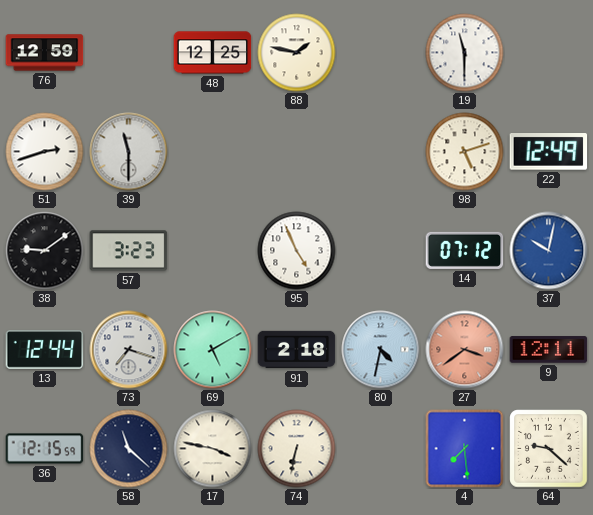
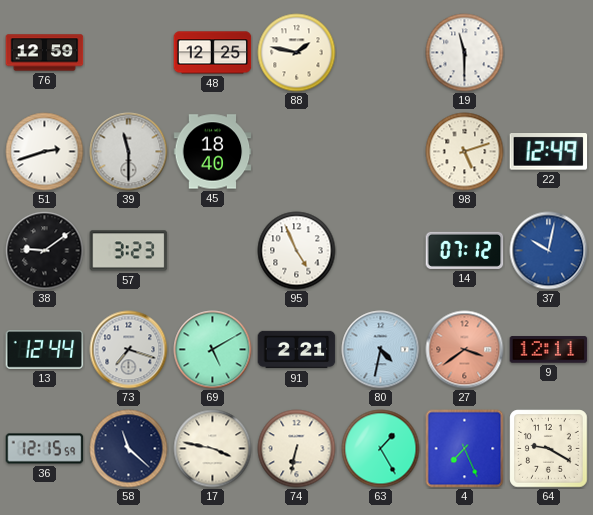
45: none -> 18:40 (213, 152)
91: 2:18 -> 2:21 (297, 350)
63: none -> 1:25 (381, 449)
4: 7:29 -> 7:26 (465, 449)
64: 9:22 -> 9:20 (549, 449)
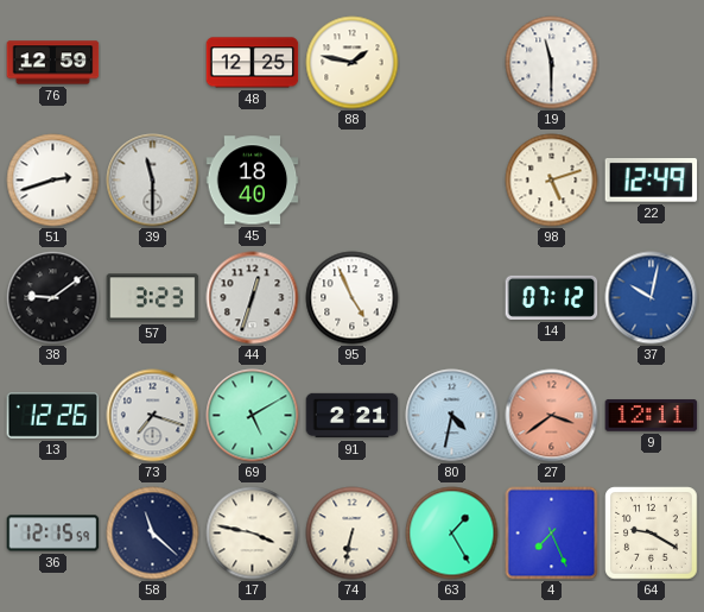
44: none -> 12:33 (253, 298)
13: 12:44 -> 12:26 (53, 416)
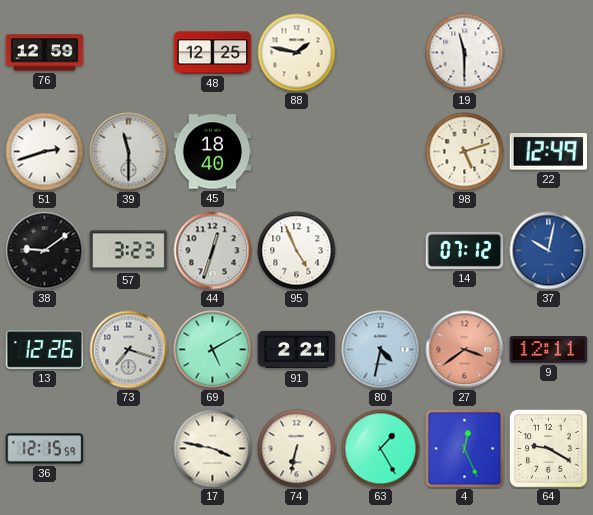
58: 11:22 -> none (153, 534)
4: 7:26 -> 12:26 (465, 449)
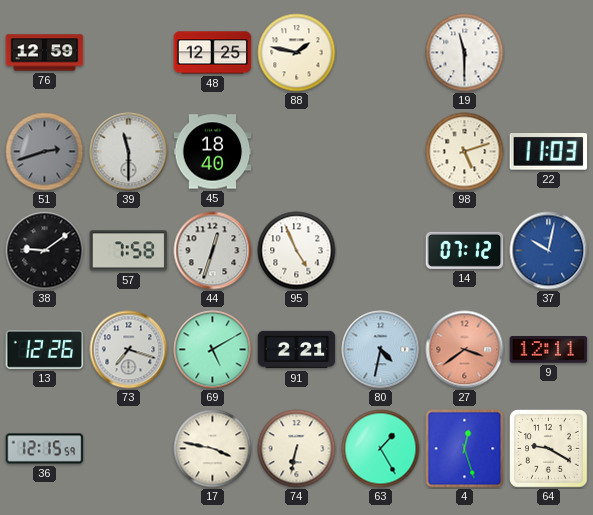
51 dial: white -> grey (45, 152)
22: 12:49 -> 11:03 (549, 152)
57: 3:23 -> 7:58 (129, 251)
4: 12:26 -> 12:27 (465, 449)
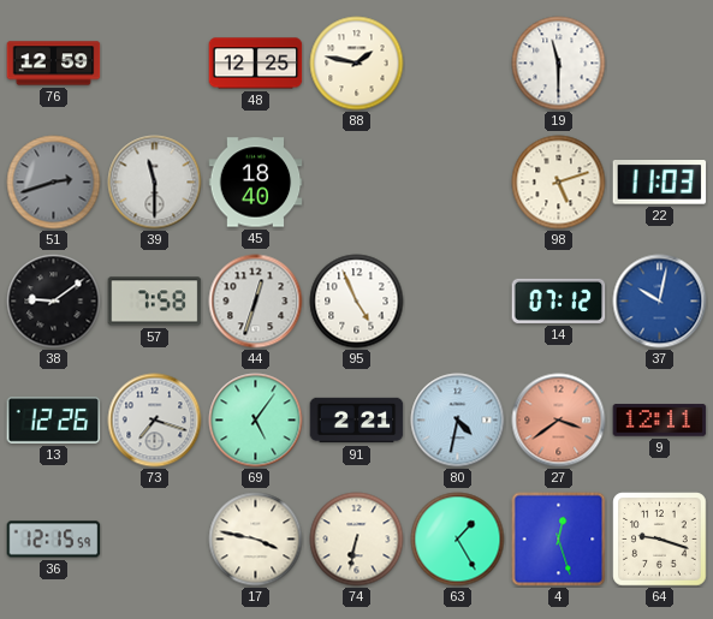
69: 5:10 -> 5:06 (256, 421)
64: 9:20 -> 9:18 (660, 540)
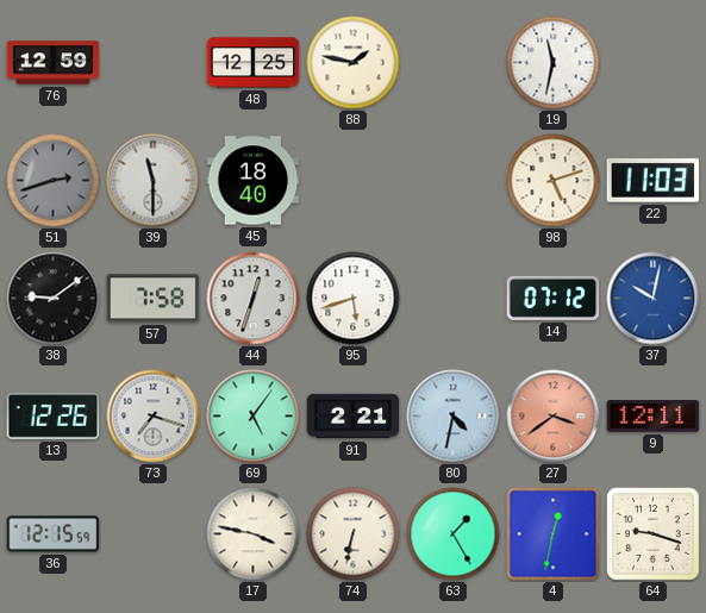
19: 11:30 -> 11:32 (554, 63)
95: 4:56 -> 5:42 (354, 299)
4: 12:27 -> 12:32 (554, 534)
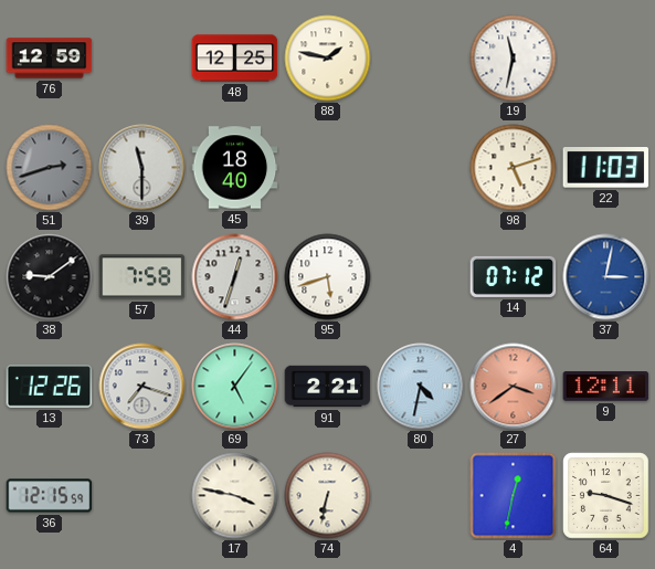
37: 10:02 -> 3:02 (606, 277)
63: 1:25 -> none (454, 534)
